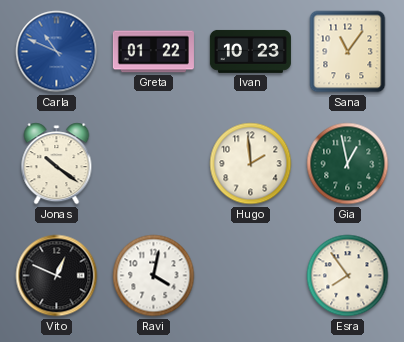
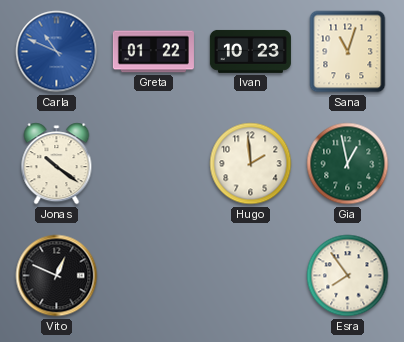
Sana: 11:06 -> 11:03 (348, 52)
Ravi: 4:02 -> none (154, 276)
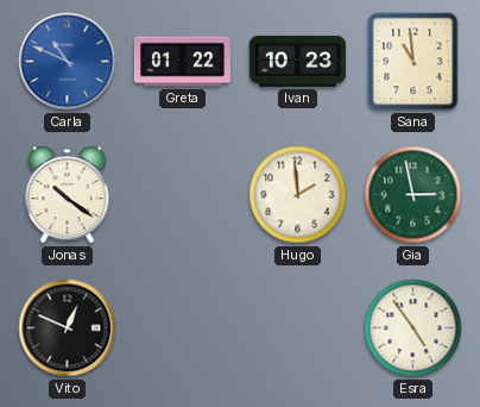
Sana: 11:03 -> 10:59 (413, 62)
Gia: 12:58 -> 2:58 (413, 195)
Esra: 7:54 -> 4:54 (413, 328)
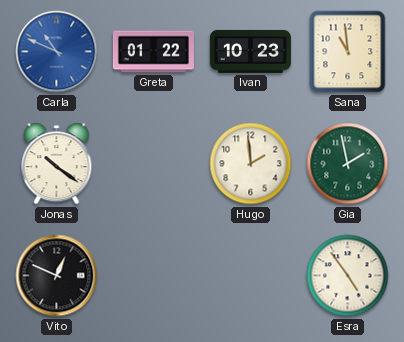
Gia: 2:58 -> 1:58 (348, 164)
